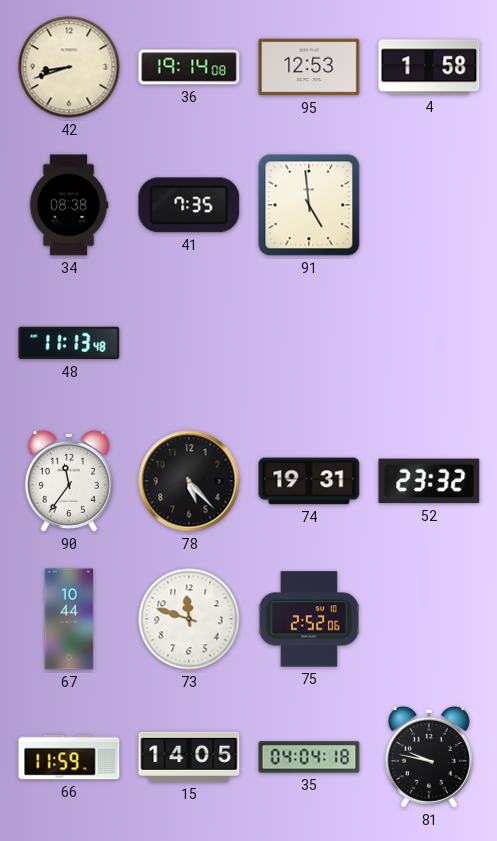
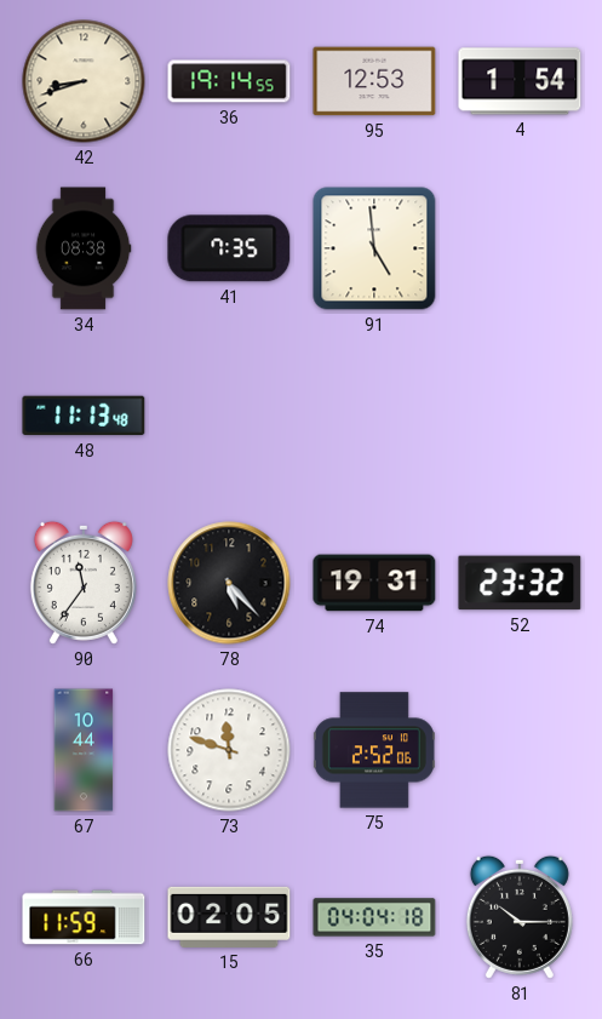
36: 19:14:08 -> 19:14:55 (229, 81)
4: 1:58 -> 1:54 (520, 81)
15: 14:05 -> 02:05 (229, 917)
81: 9:47 -> 10:15 (520, 917)
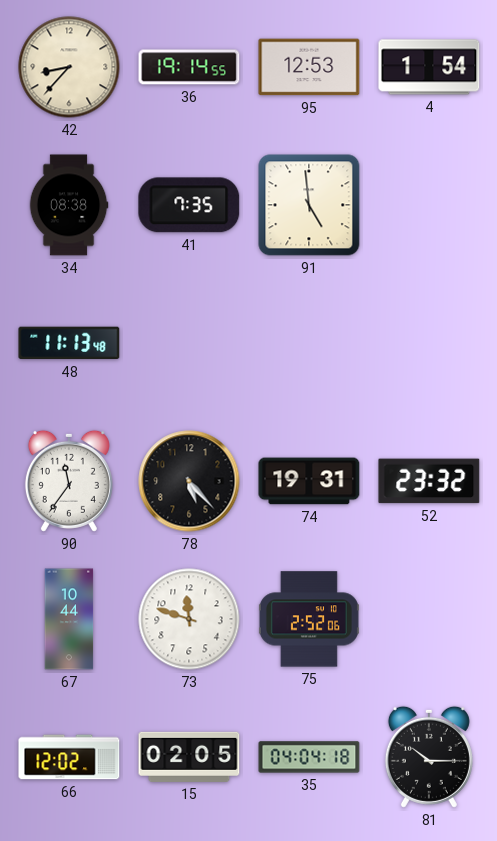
42: 8:42 -> 8:37 (69, 67)
66: 11:59 -> 12:02 (69, 757)
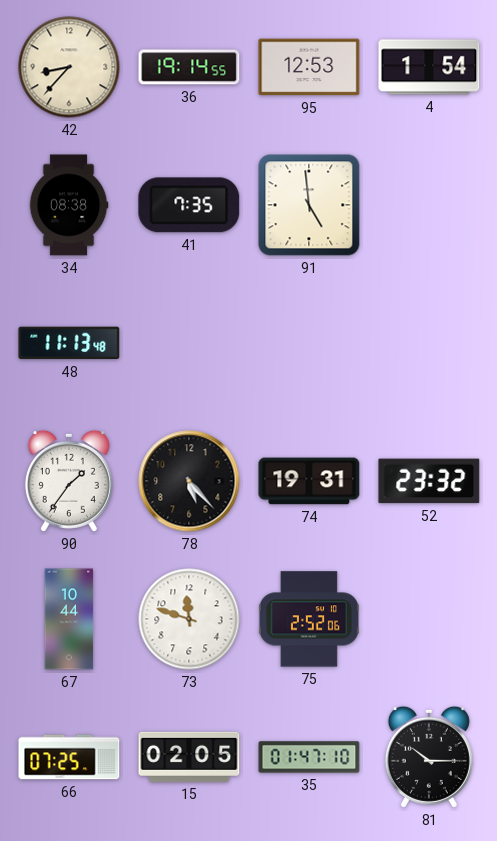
90: 11:36 -> 1:36 (69, 481)
66: 12:02 -> 07:25 (69, 757)
35: 04:04 -> 01:47 (309, 757)
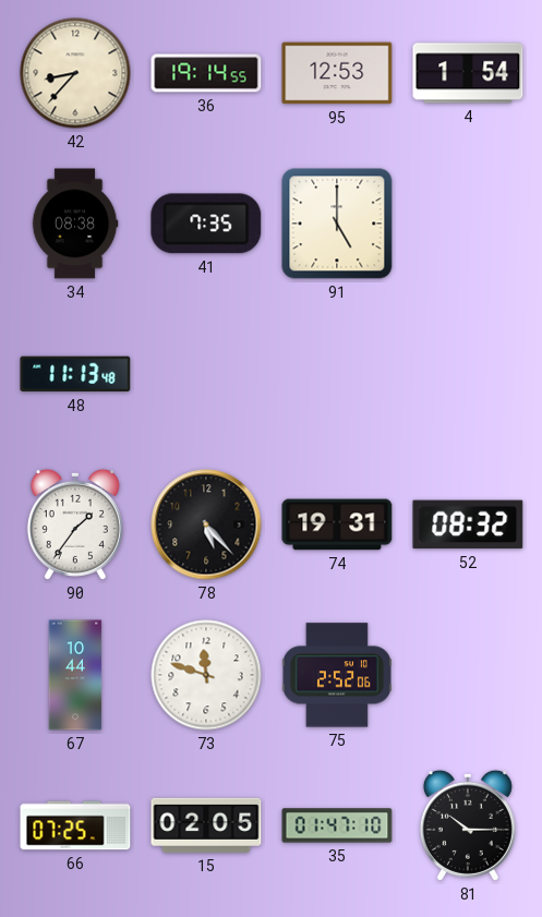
91: 4:59 -> 5:00 (337, 224)
52: 23:32 -> 08:32 (468, 524)
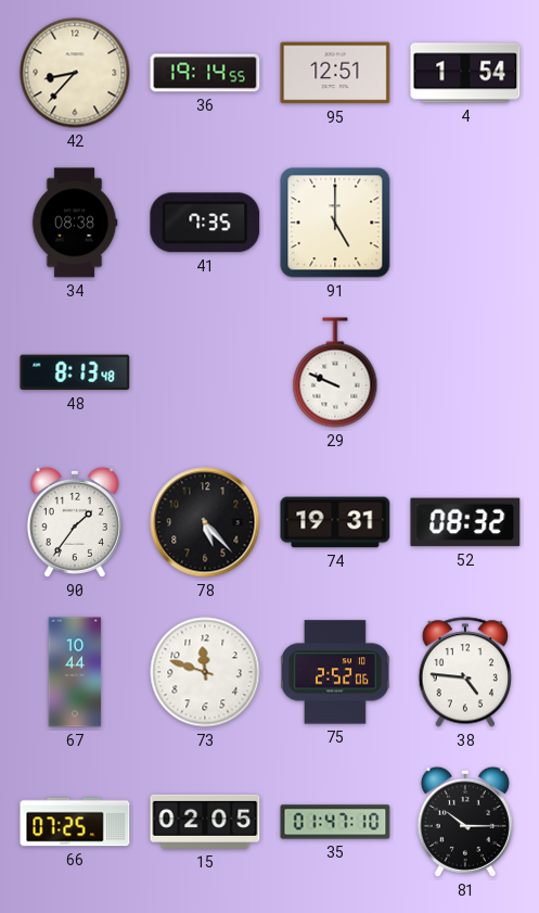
95: 12:53 -> 12:51 (335, 73)
48: 11:13 -> 8:13 (75, 372)
29: none -> 9:49 (335, 372)
38: none -> 4:46 (464, 672)
